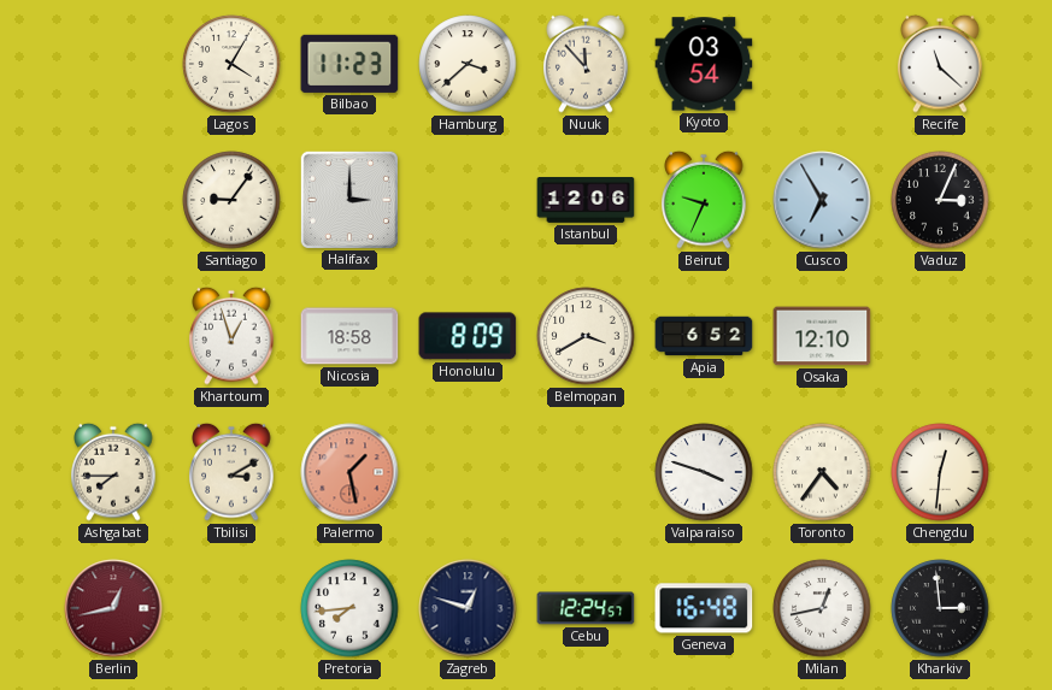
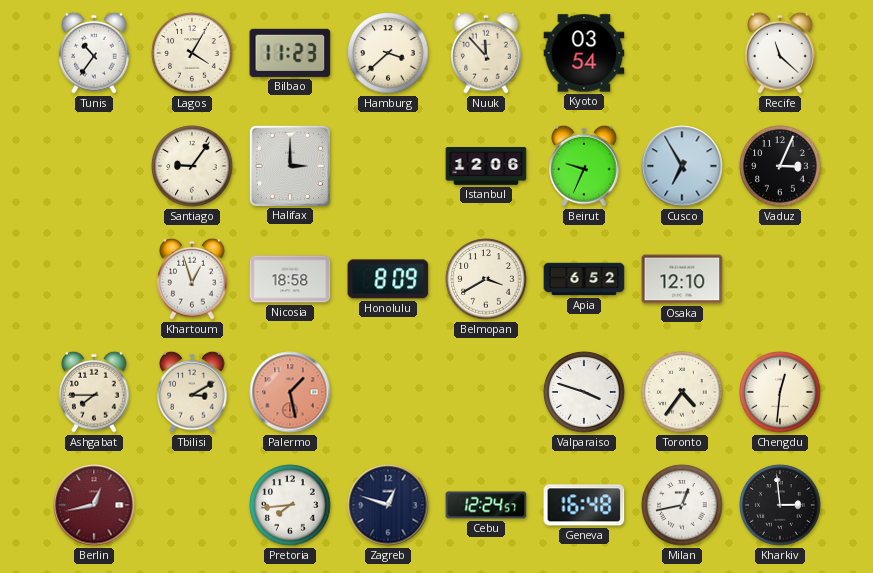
Tunis: none -> 10:36 (94, 53)
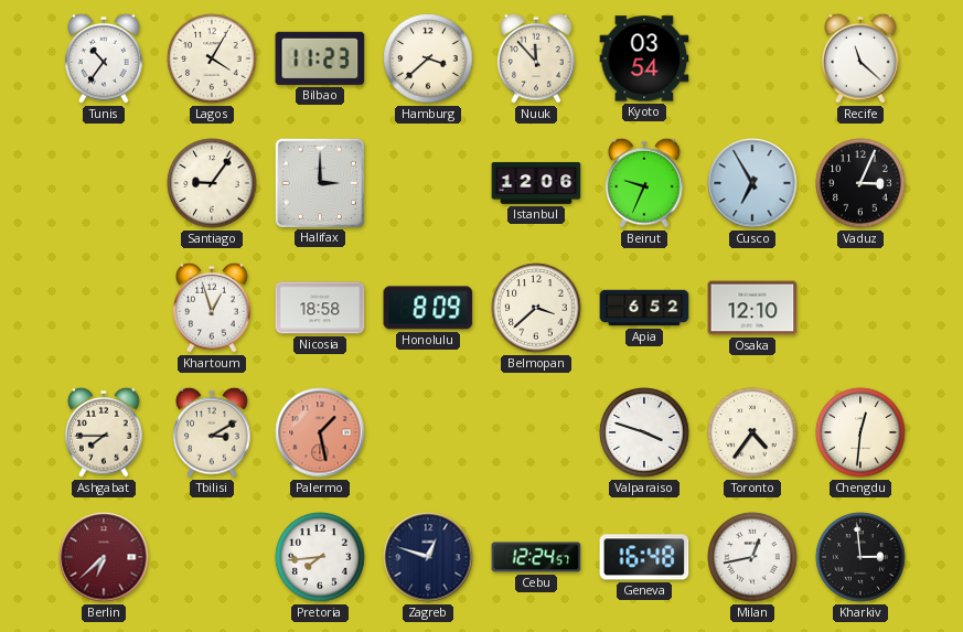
Belmopan: 3:40 -> 3:38 (536, 308)
Berlin: 12:43 -> 6:38 (104, 557)
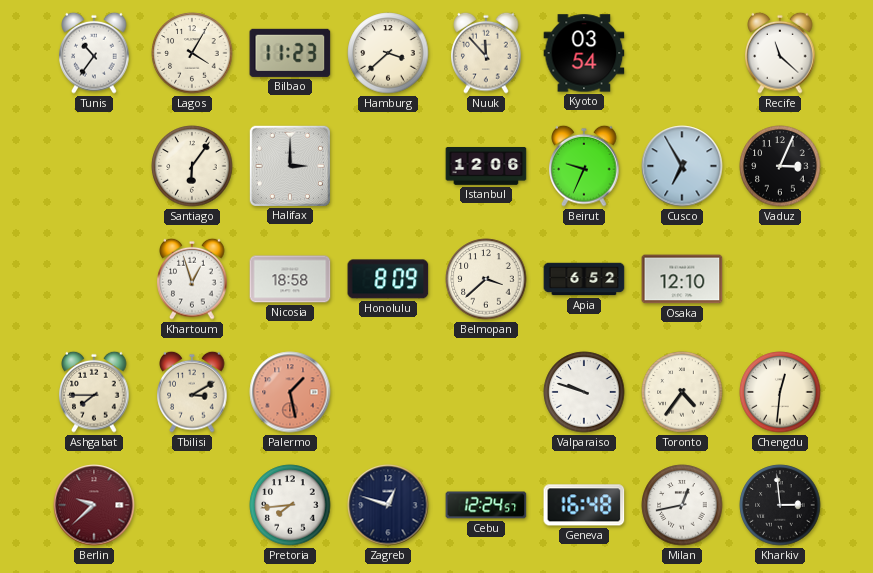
Santiago: 9:06 -> 6:06 (192, 166)
Valparaiso: 3:48 -> 9:48 (584, 392)
Berlin: 6:38 -> 9:38 (94, 505)
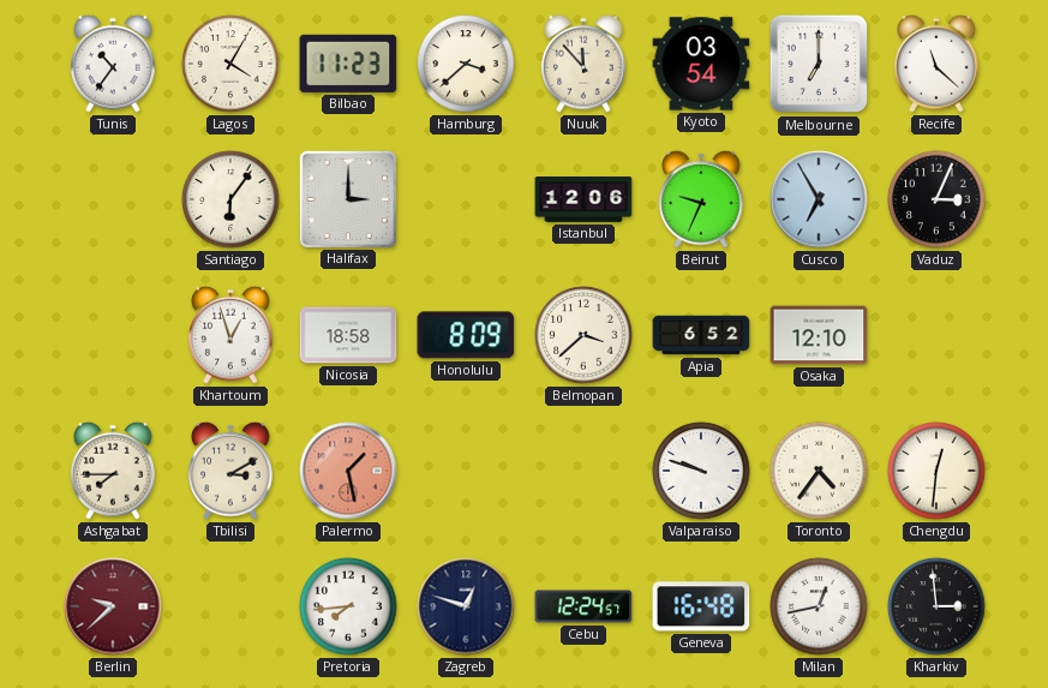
Melbourne: none -> 7:00 (819, 64)
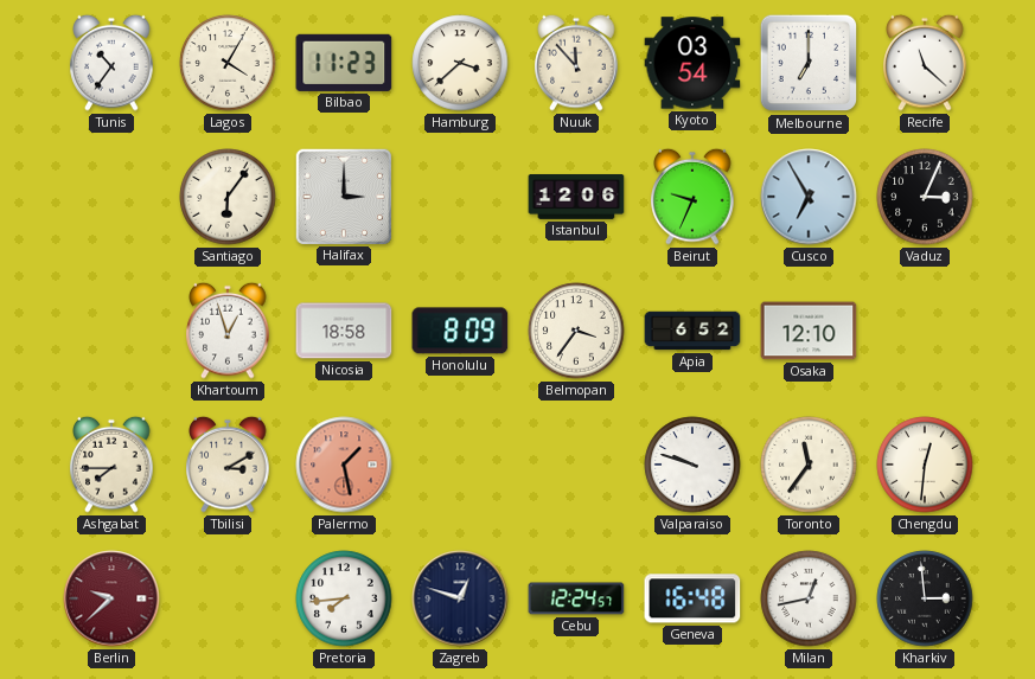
Belmopan: 3:38 -> 3:36 (576, 331)
Toronto: 4:36 -> 11:36 (809, 465)
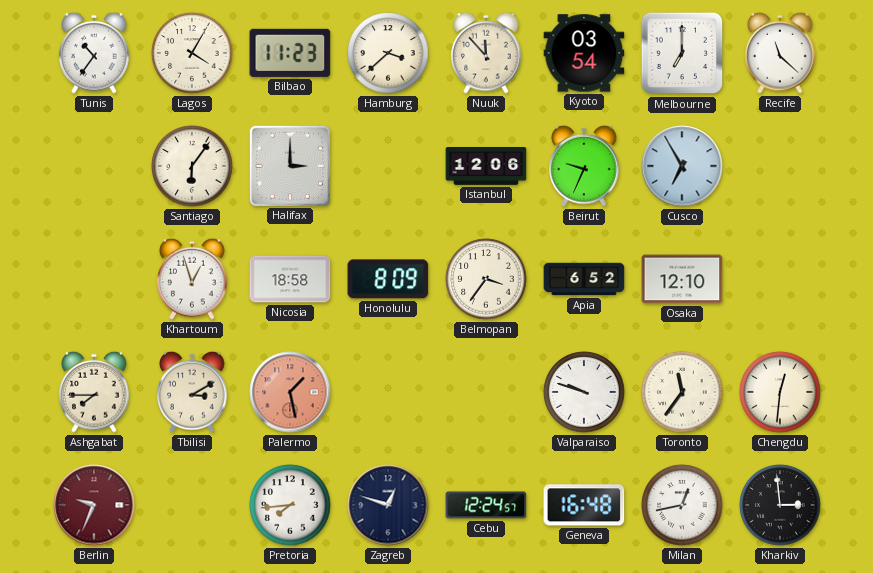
Vaduz: 3:04 -> none (925, 197)
Berlin: 9:38 -> 9:34 (94, 505)
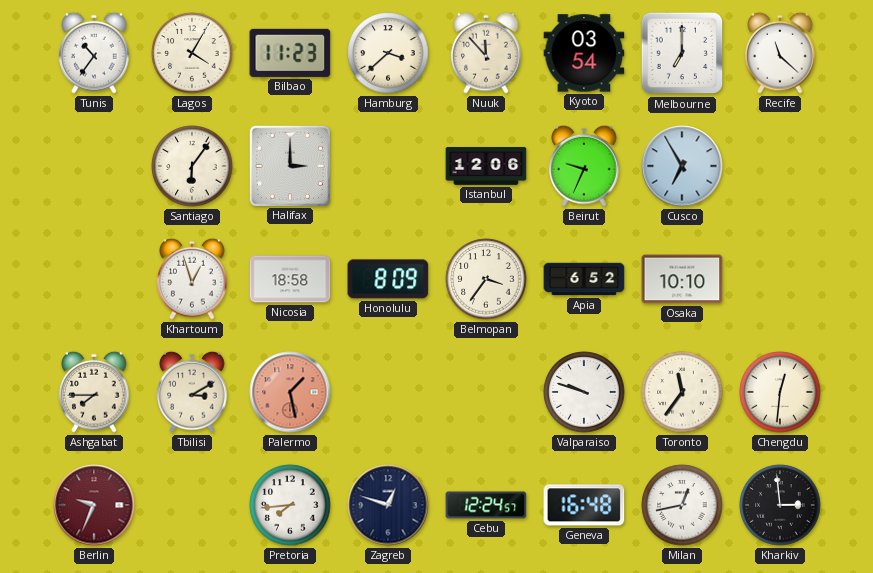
Osaka: 12:10 -> 10:10 (682, 279)
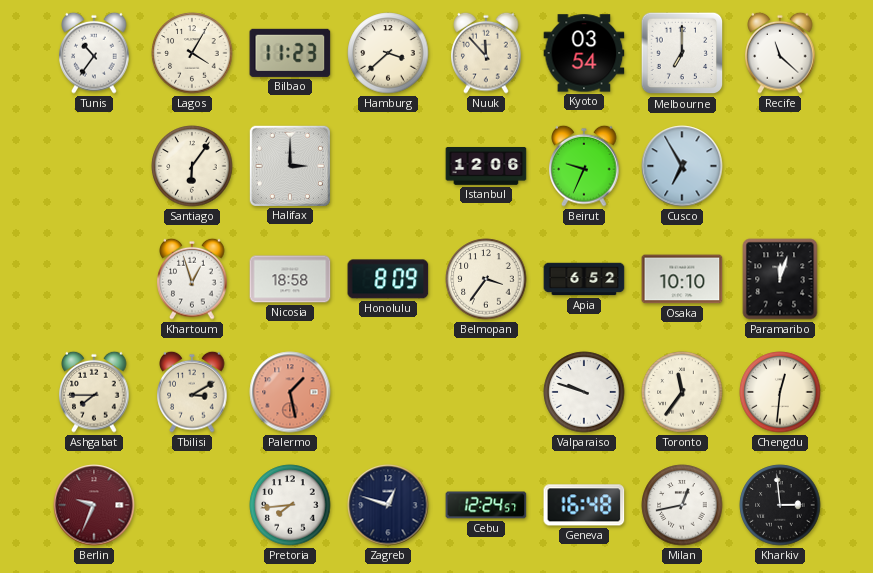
Paramaribo: none -> 12:03 (780, 279)
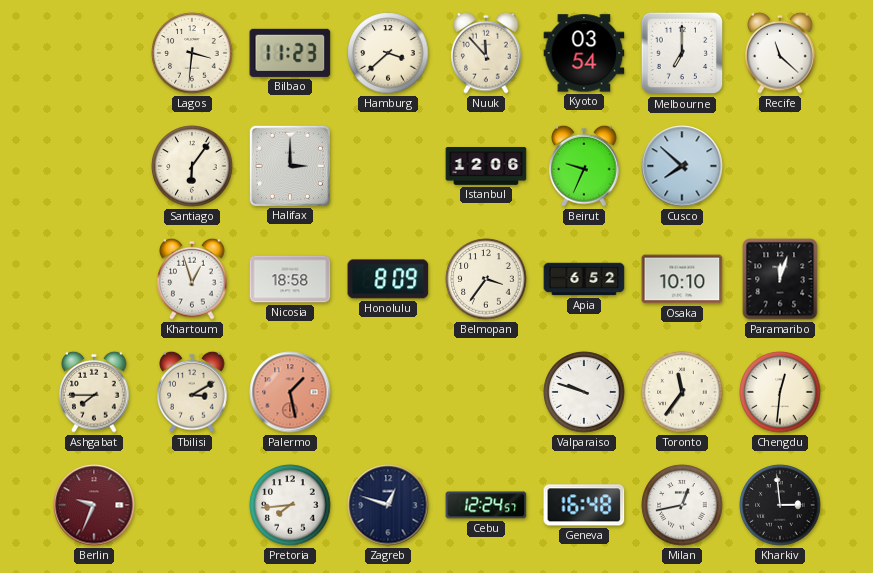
Tunis: 10:36 -> none (94, 53)
Lagos: 4:05 -> 3:31 (192, 53)
Cusco: 6:55 -> 7:52 (682, 166)
